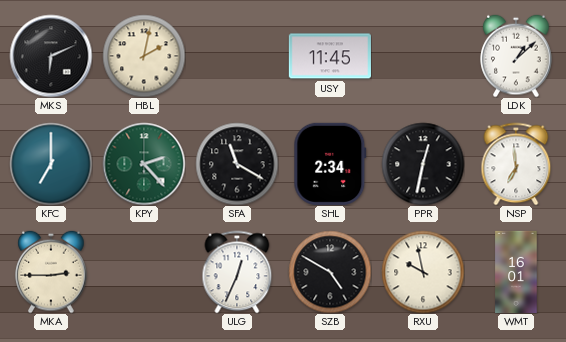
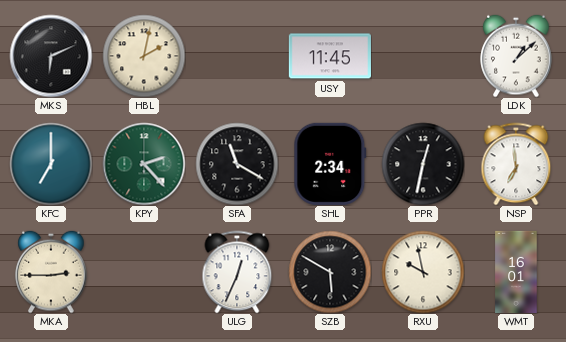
SZB: 4:50 -> 5:50 (330, 272)
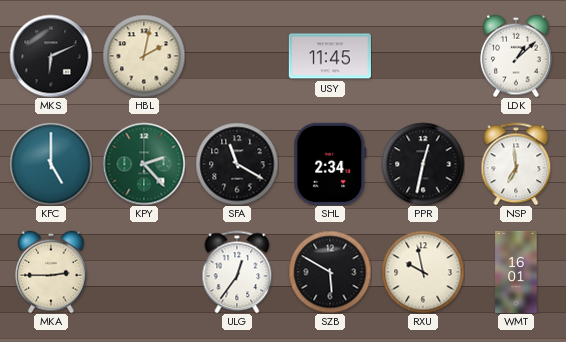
KFC: 7:00 -> 5:00 (51, 164)
ULG: 12:34 -> 12:36 (237, 272)
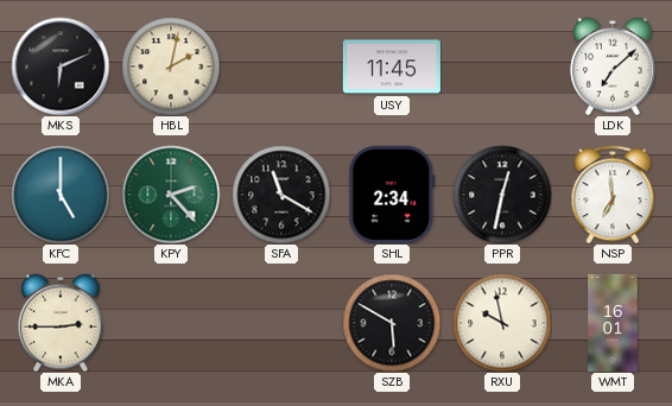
LDK: 1:08 -> 7:08 (613, 66)
ULG: 12:36 -> none (237, 272)
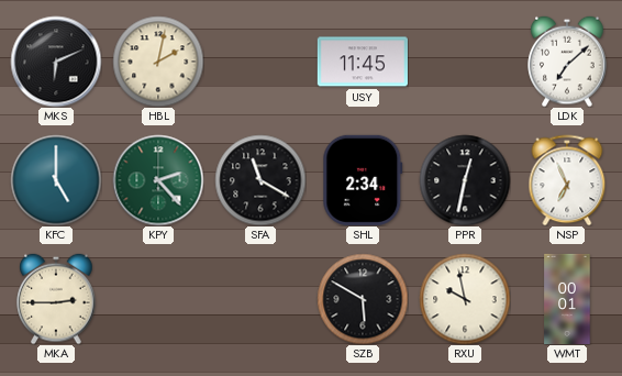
NSP: 6:59 -> 6:56 (567, 180)
WMT: 16:01 -> 00:01 (567, 298)
